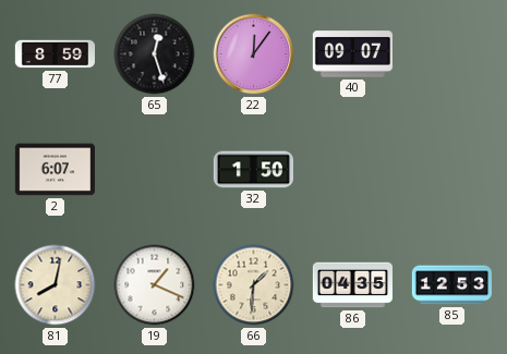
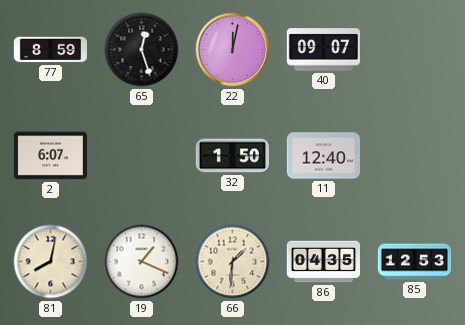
22: 12:06 -> 12:02 (233, 50)
11: none -> 12:40 (323, 156)
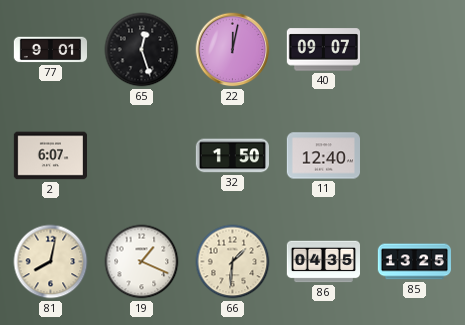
77: 8:59 -> 9:01 (50, 50)
85: 12:53 -> 13:25 (414, 262)
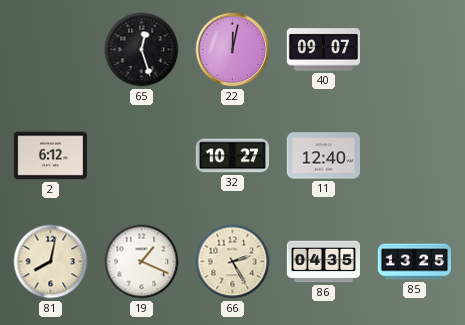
77: 9:01 -> none (50, 50)
2: 6:07 -> 6:12 (50, 156)
32: 1:50 -> 10:27 (232, 156)
66: 1:31 -> 2:25 (233, 262)
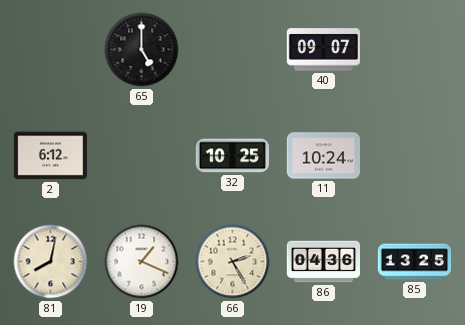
65: 12:27 -> 5:00 (142, 50)
22: 12:02 -> none (233, 50)
32: 10:27 -> 10:25 (232, 156)
11: 12:40 -> 10:24 (323, 156)
86: 04:35 -> 04:36 (323, 262)
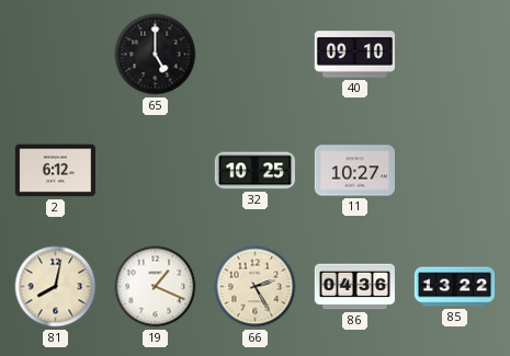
40: 09:07 -> 09:10 (354, 55)
11: 10:24 -> 10:27 (354, 171)
85: 13:25 -> 13:22 (454, 287)
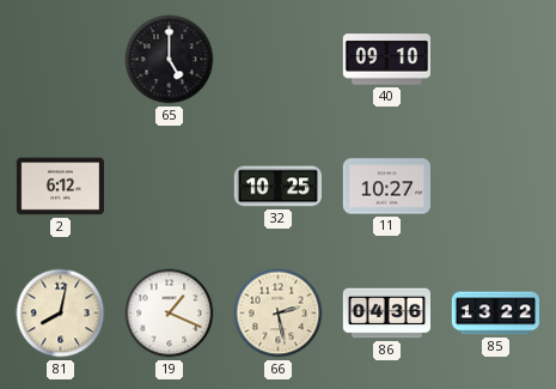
66: 2:25 -> 2:28 (279, 314)
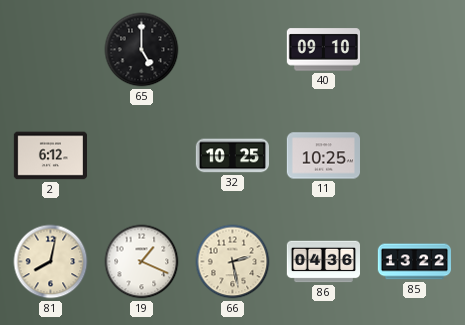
11: 10:27 -> 10:25 (323, 156)
